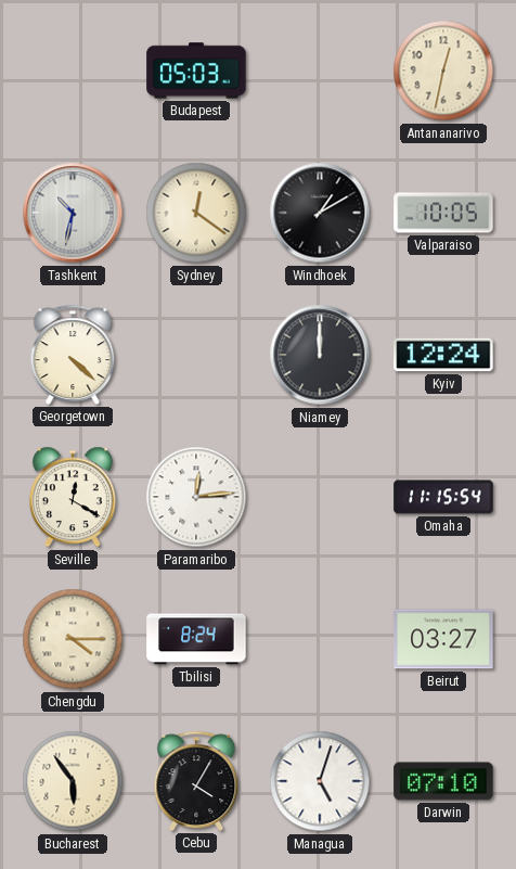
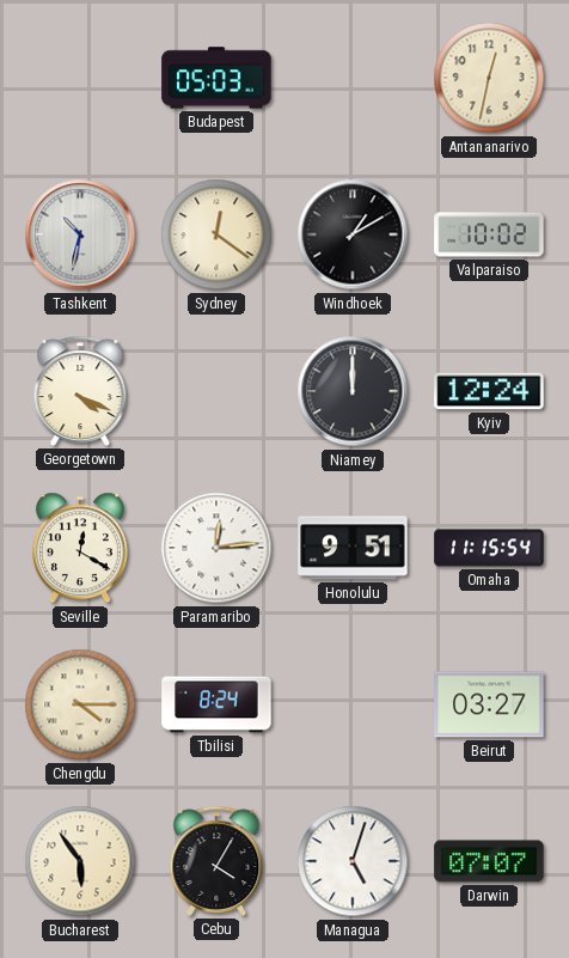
Valparaiso: 10:05 -> 10:02 (489, 234)
Georgetown: 4:22 -> 4:19 (80, 391)
Honolulu: none -> 9:51 (353, 548)
Darwin: 07:10 -> 07:07 (489, 861)
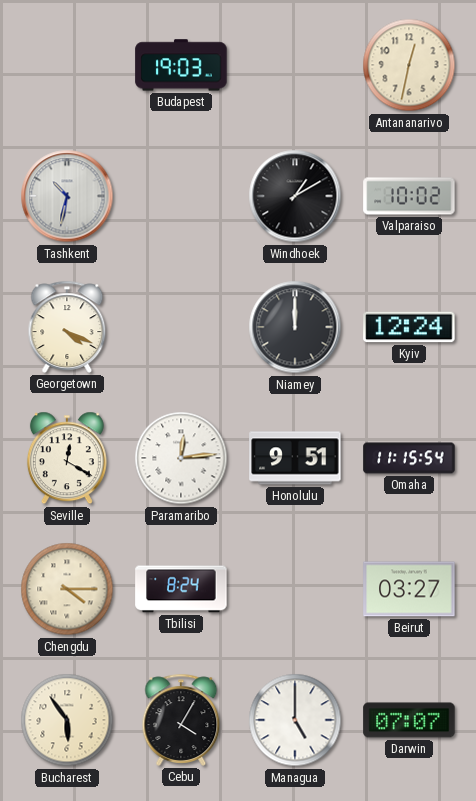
Budapest: 05:03 -> 19:03 (181, 65)
Sydney: 12:21 -> none (216, 234)
Managua: 5:03 -> 5:00 (295, 720)
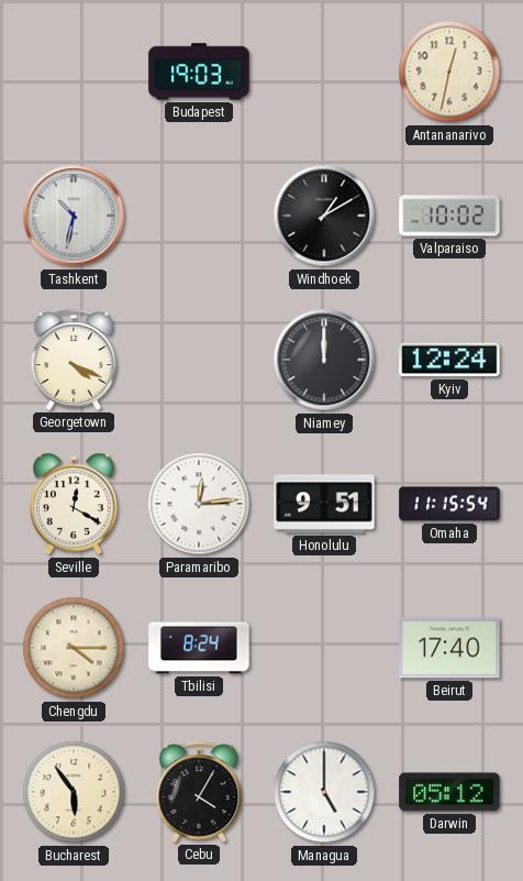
Beirut: 03:27 -> 17:40 (449, 648)
Darwin: 07:07 -> 05:12 (449, 792)
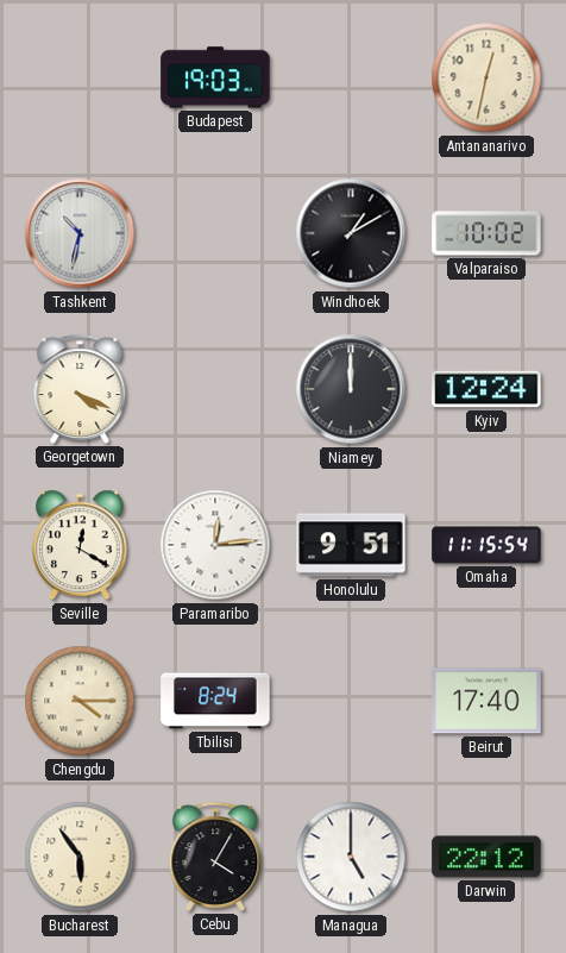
Darwin: 05:12 -> 22:12 (486, 857)
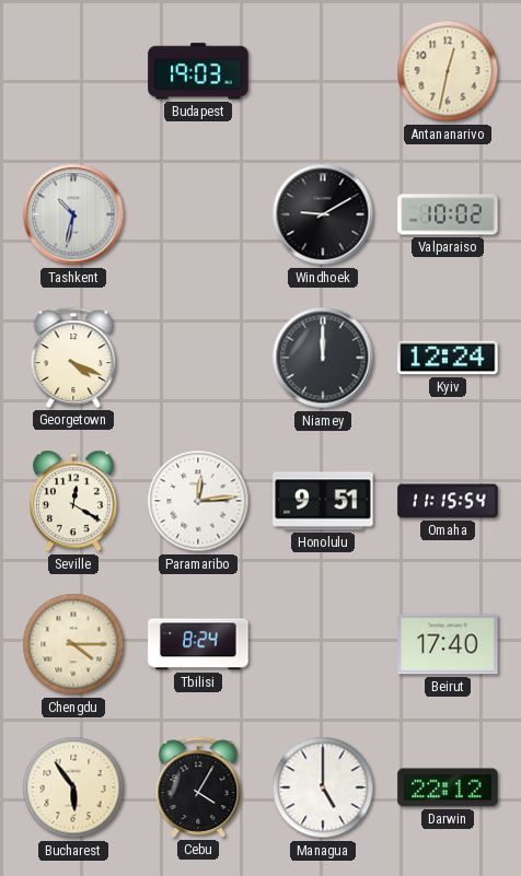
Windhoek: 1:10 -> 9:10 (323, 214)
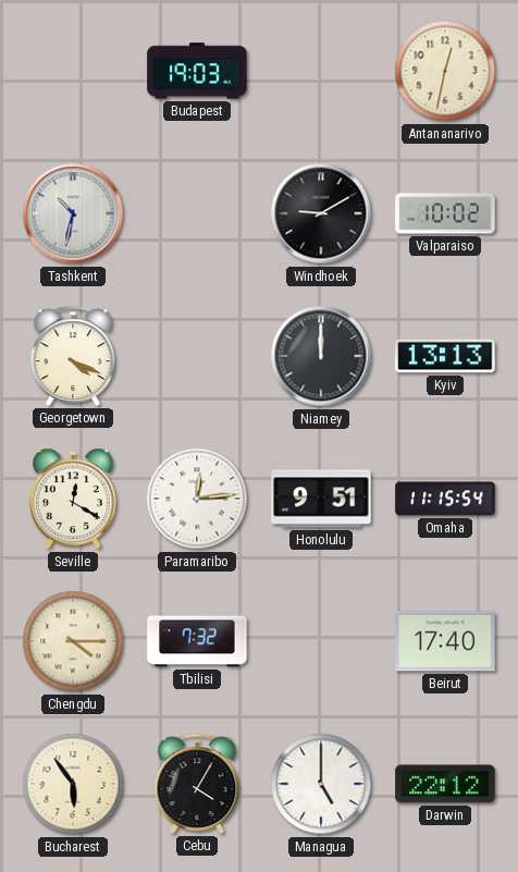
Kyiv: 12:24 -> 13:13 (445, 356)
Tbilisi: 8:24 -> 7:32 (197, 641)
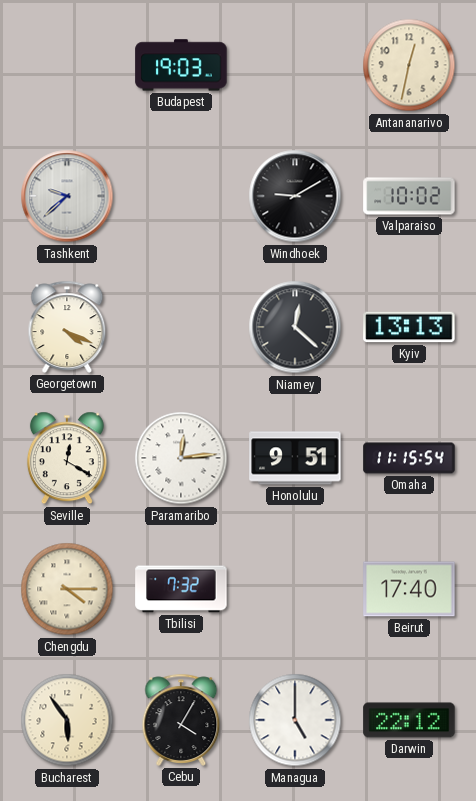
Tashkent: 10:32 -> 9:38 (67, 196)
Niamey: 12:00 -> 12:22 (295, 327)
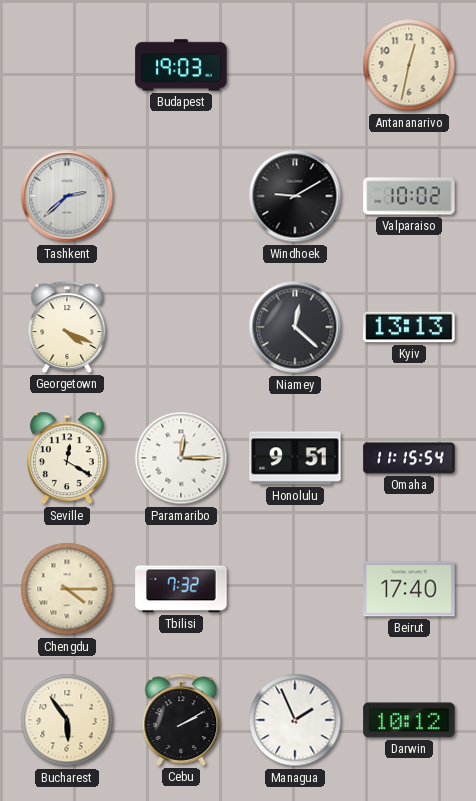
Tashkent: 9:38 -> 2:38 (67, 196)
Paramaribo: 12:14 -> 12:15 (181, 458)
Cebu: 4:05 -> 2:10 (181, 720)
Managua: 5:00 -> 1:56 (295, 720)
Darwin: 22:12 -> 10:12 (409, 720)
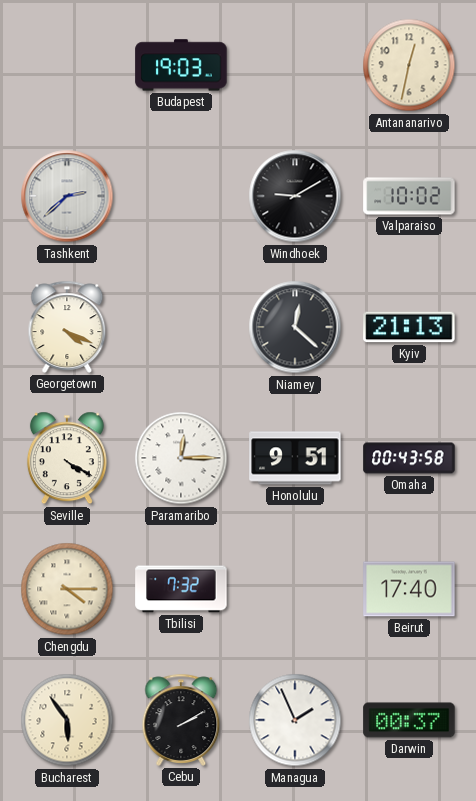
Kyiv: 13:13 -> 21:13 (409, 327)
Seville: 12:20 -> 4:20 (67, 458)
Omaha: 11:15 -> 00:43 (409, 458)
Darwin: 10:12 -> 00:37 (409, 720)
